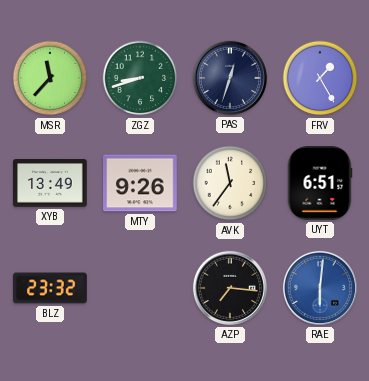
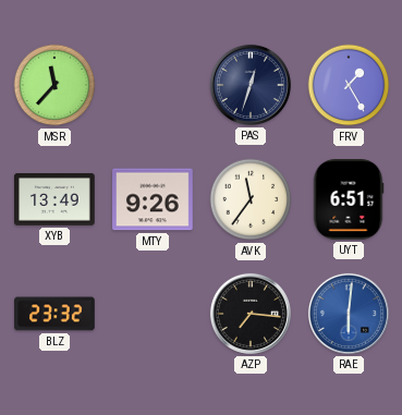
ZGZ: 8:42 -> none (140, 78)
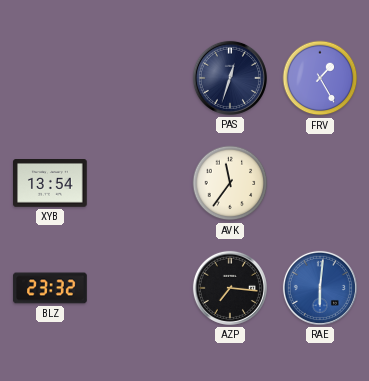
MSR: 11:37 -> none (54, 85)
XYB: 13:49 -> 13:54 (50, 184)
MTY: 9:26 -> none (154, 199)
UYT: 6:51 -> none (349, 199)
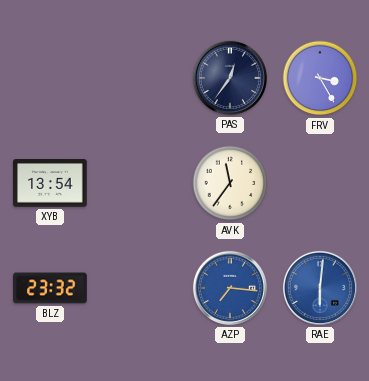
PAS: 12:33 -> 12:36 (230, 78)
FRV: 1:25 -> 3:25 (320, 78)
AZP dial: black -> blue (230, 288)
